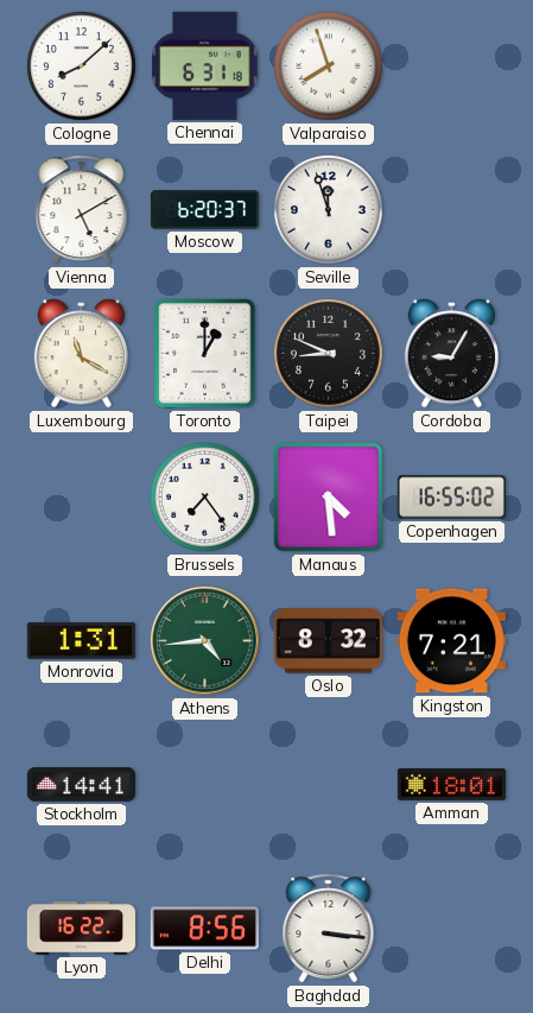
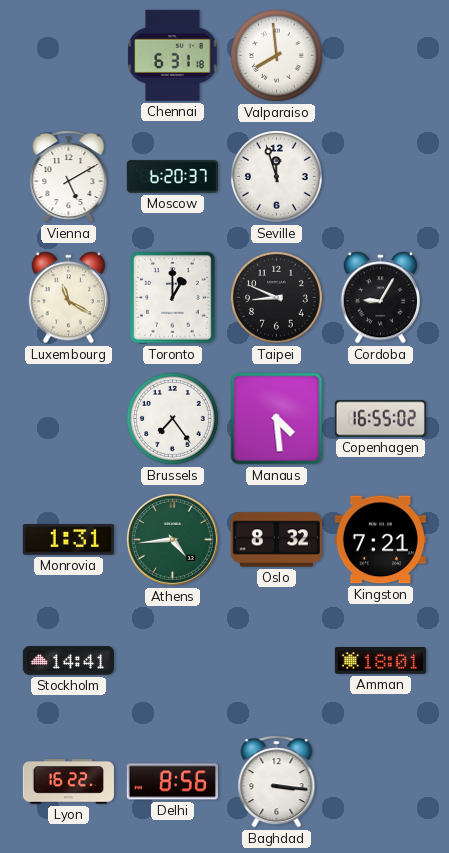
Cologne: 8:08 -> none (82, 67)
Valparaiso: 7:57 -> 7:59 (277, 56)
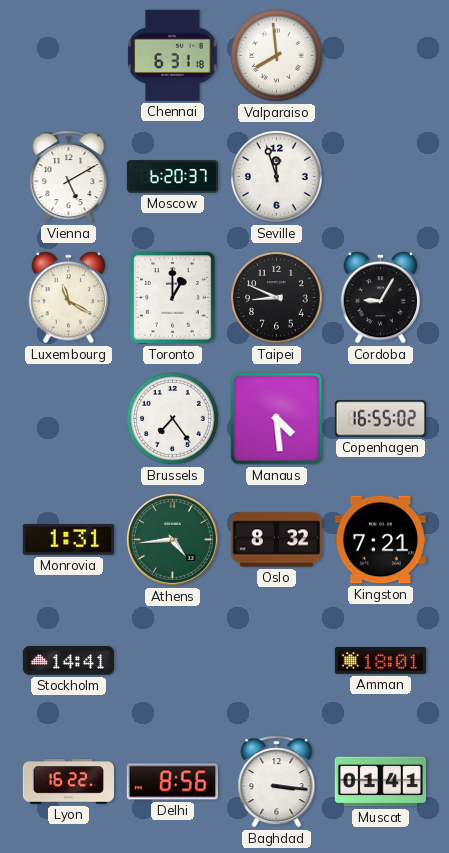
Muscat: none -> 01:41 (380, 782)
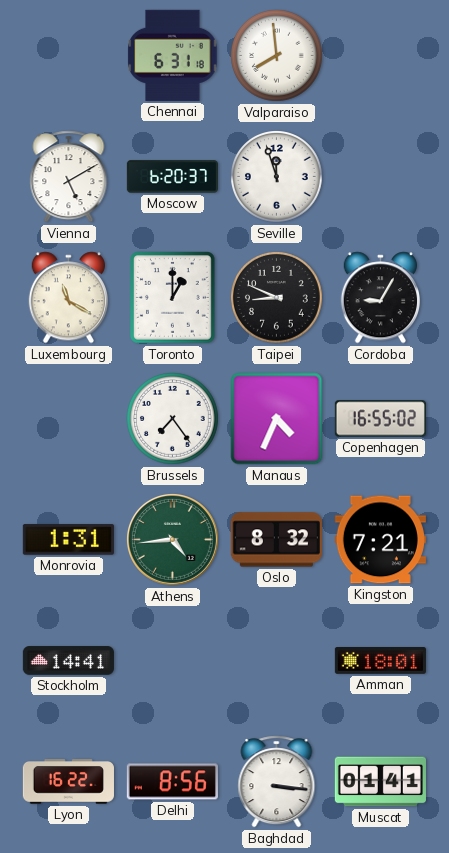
Manaus: 4:29 -> 4:34 (277, 419)
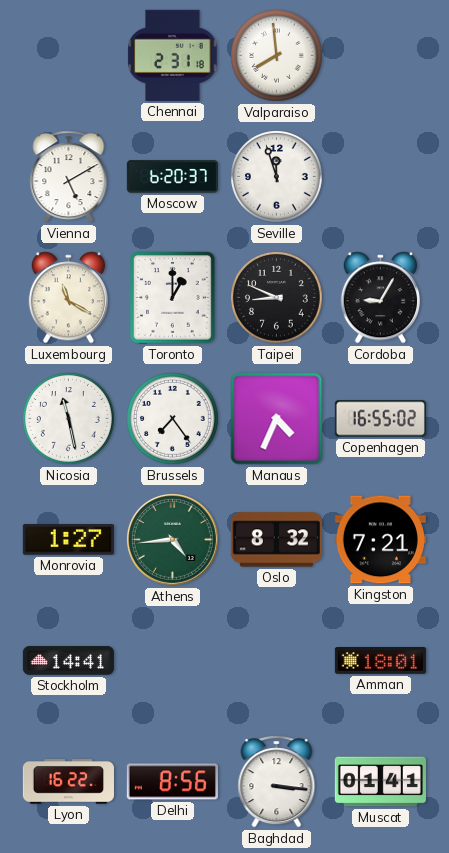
Chennai: 6:31 -> 2:31 (173, 55)
Nicosia: none -> 11:28 (69, 419)
Monrovia: 1:31 -> 1:27 (68, 540)
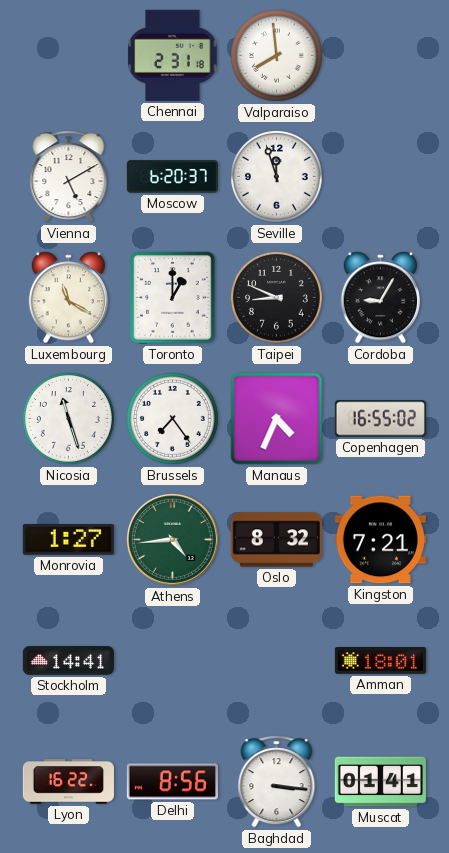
Nicosia: 11:28 -> 11:27 (69, 419)
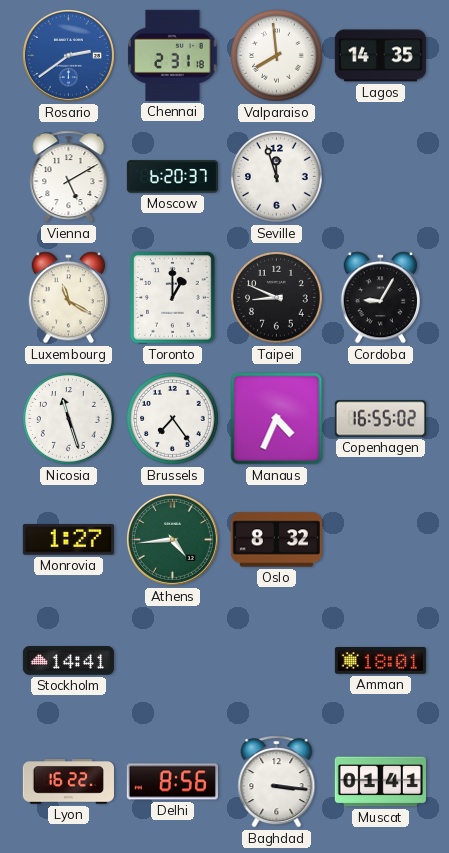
Rosario: none -> 2:39 (68, 55)
Lagos: none -> 14:35 (380, 56)
Kingston: 7:21 -> none (380, 540)
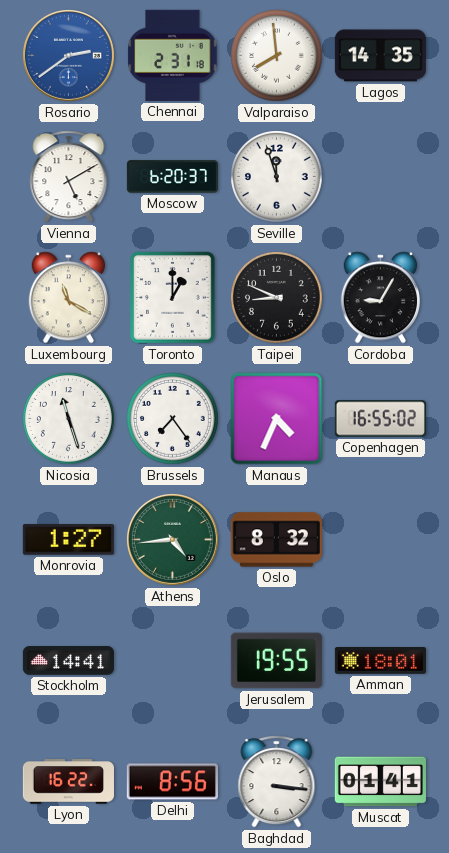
Jerusalem: none -> 19:55 (276, 661)
